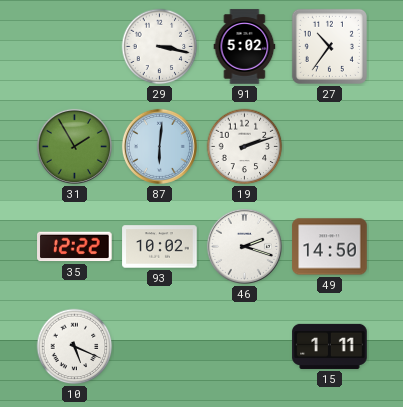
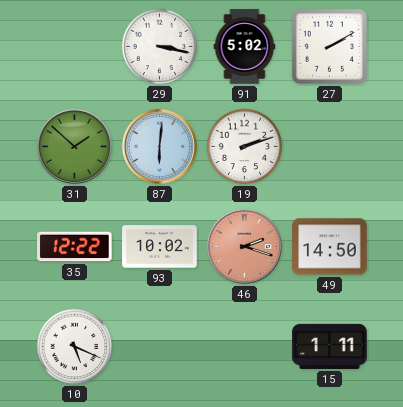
27: 10:36 -> 2:10 (329, 46)
31: 1:55 -> 1:52 (74, 146)
46 dial: white -> salmon (244, 246)
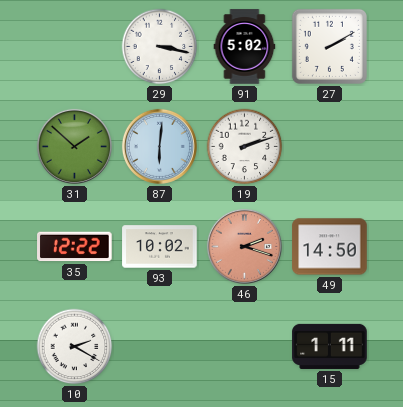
10: 5:19 -> 2:20 (75, 347)
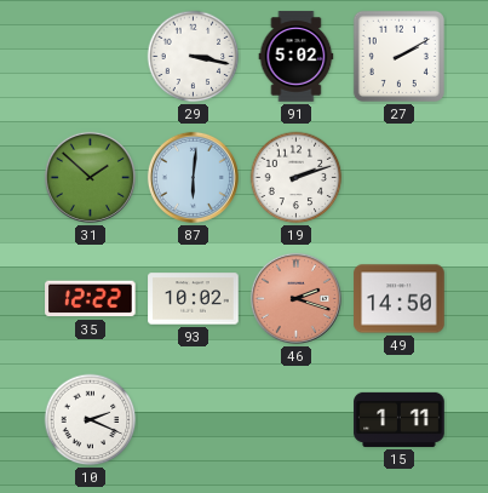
10: 2:20 -> 2:19 (91, 420)
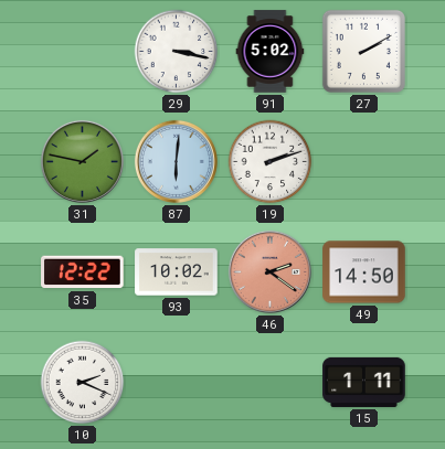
31: 1:52 -> 1:47 (82, 161)
46: 2:18 -> 2:21 (269, 271)
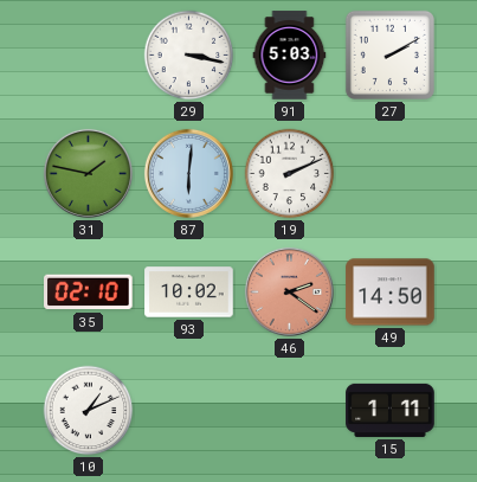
91: 5:02 -> 5:03 (290, 56)
19: 2:12 -> 2:11 (290, 174)
35: 12:22 -> 02:10 (89, 293)
10: 2:19 -> 1:11 (89, 411)
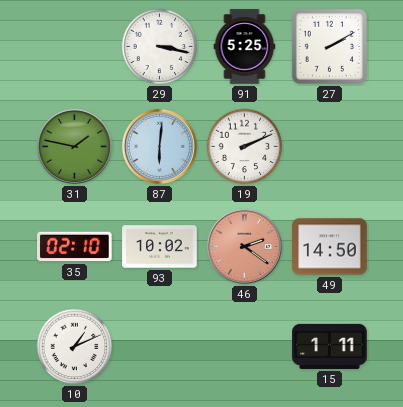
91: 5:03 -> 5:25 (245, 47)
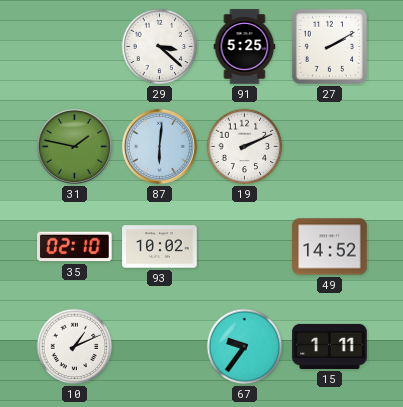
29: 3:17 -> 3:22 (160, 47)
46: 2:21 -> none (244, 246)
49: 14:50 -> 14:52 (330, 247)
67: none -> 9:36 (245, 347)
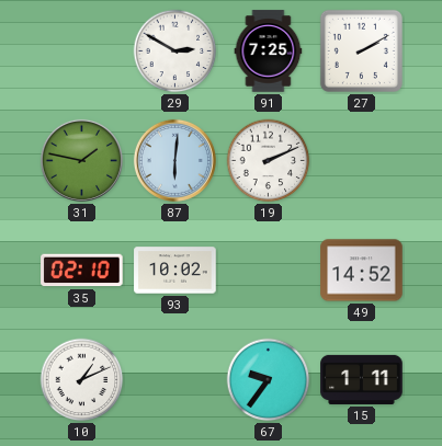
29: 3:22 -> 2:50 (175, 52)
91: 5:25 -> 7:25 (269, 52)
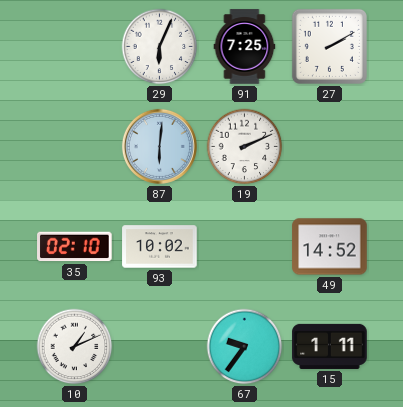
29: 2:50 -> 6:04 (160, 47)
31: 1:47 -> none (81, 160)
